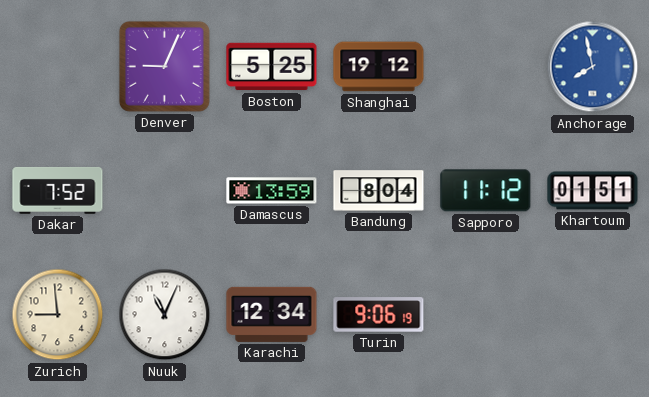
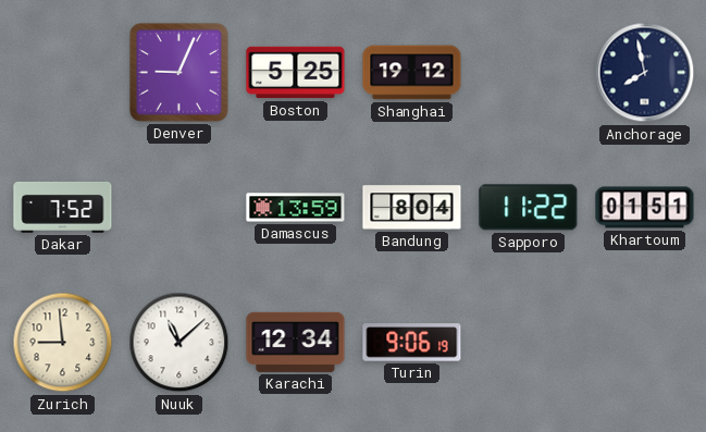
Anchorage dial: blue -> navy (645, 73)
Sapporo: 11:12 -> 11:22 (529, 208)
Nuuk: 11:04 -> 11:08 (179, 343)
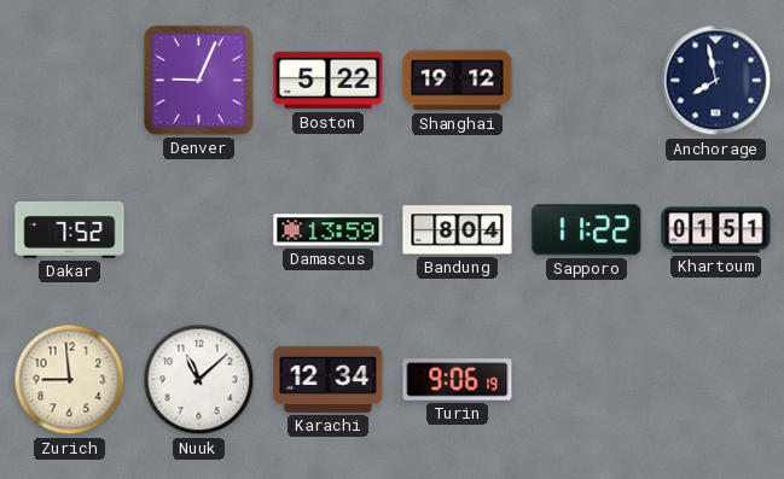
Boston: 5:25 -> 5:22 (329, 81)
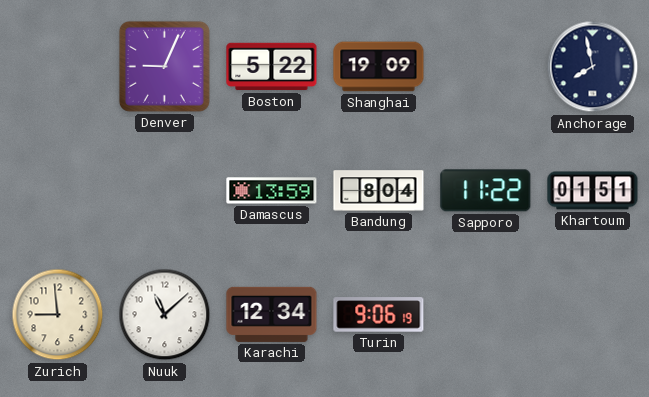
Shanghai: 19:12 -> 19:09 (379, 67)
Dakar: 7:52 -> none (70, 229)
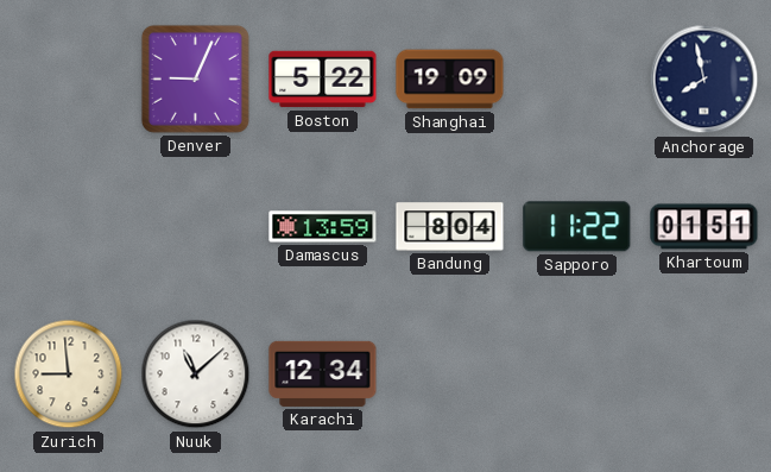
Turin: 9:06 -> none (379, 315)
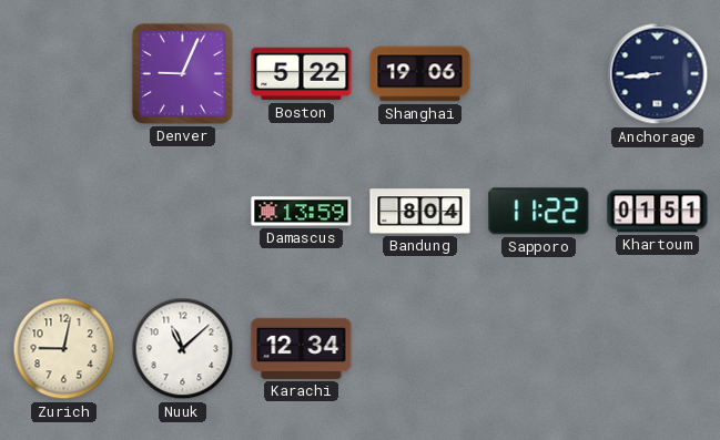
Shanghai: 19:09 -> 19:06 (420, 74)
Anchorage: 7:58 -> 8:44 (658, 74)
Zurich: 8:59 -> 9:02 (64, 349)
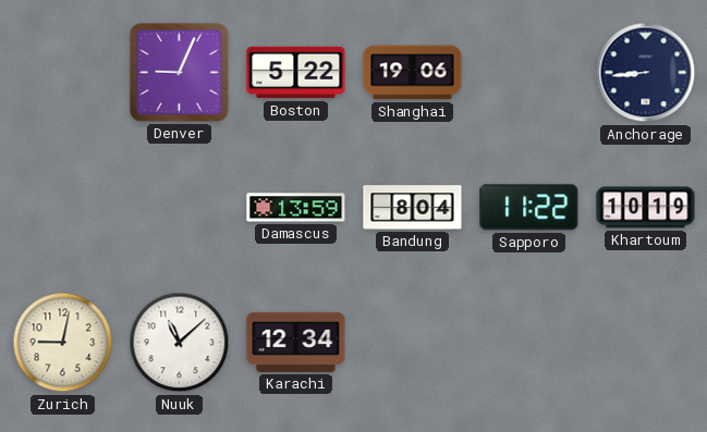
Khartoum: 01:51 -> 10:19 (646, 208)
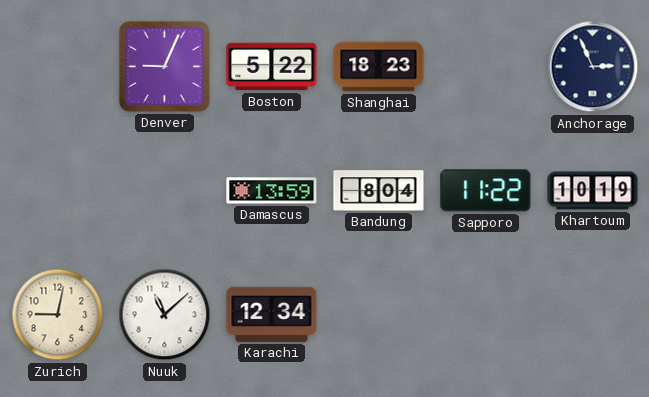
Shanghai: 19:06 -> 18:23 (379, 67)
Anchorage: 8:44 -> 2:56 (593, 67)
